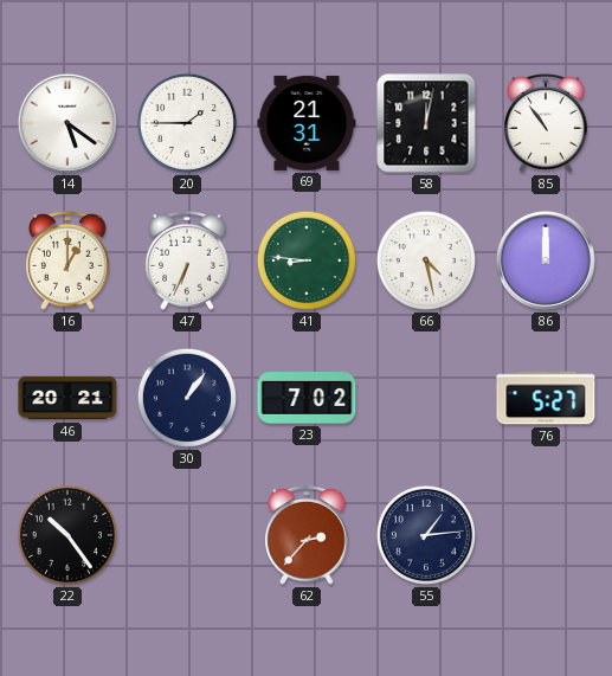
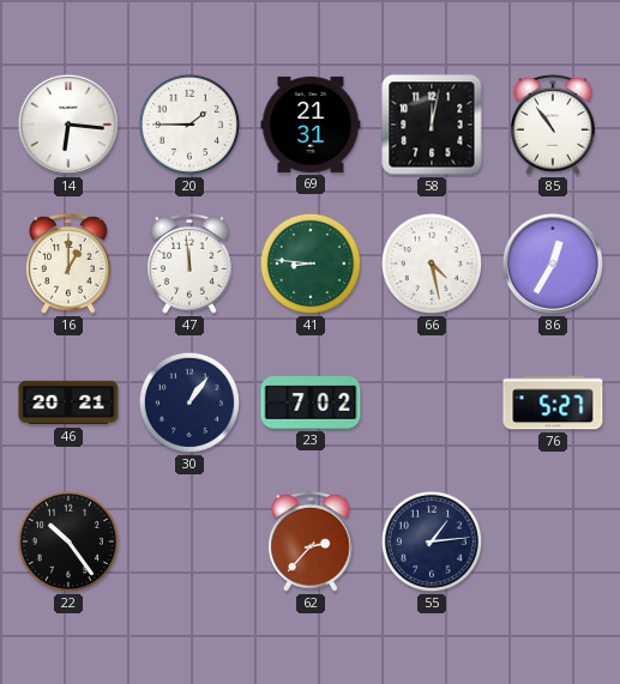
14: 5:21 -> 6:16 (68, 125)
47: 6:34 -> 11:59 (189, 264)
86: 12:00 -> 12:35 (553, 264)
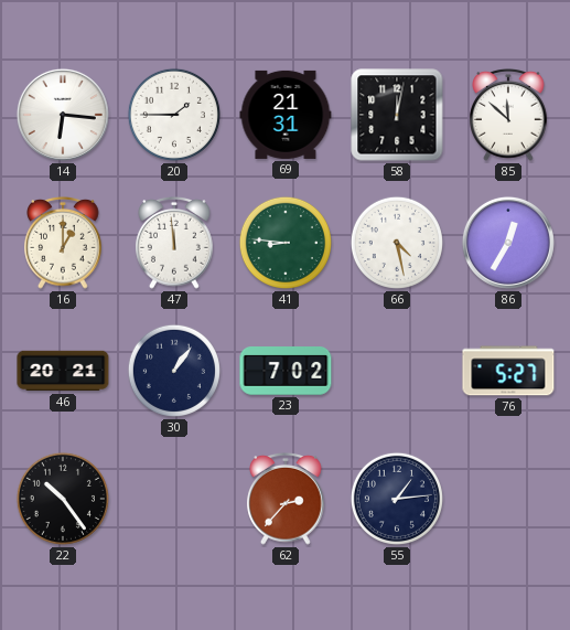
85: 10:54 -> 11:52 (508, 115)
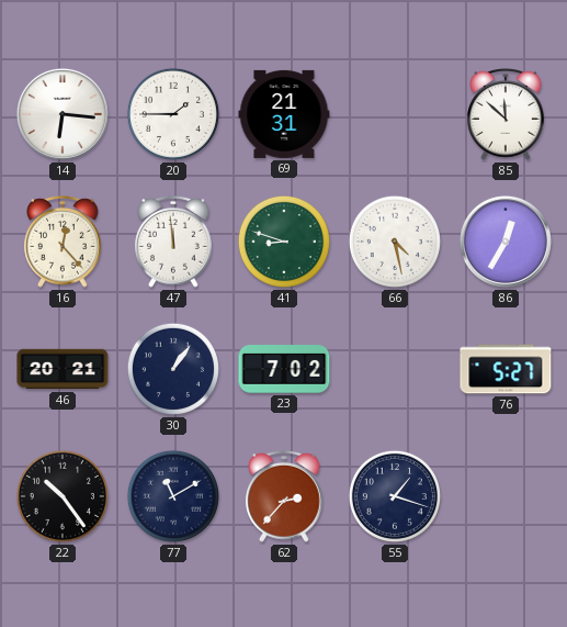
58: 12:02 -> none (397, 115)
16: 1:00 -> 12:23 (63, 242)
41: 8:46 -> 8:48 (284, 242)
77: none -> 11:10 (173, 496)
55: 1:14 -> 1:18 (395, 496)
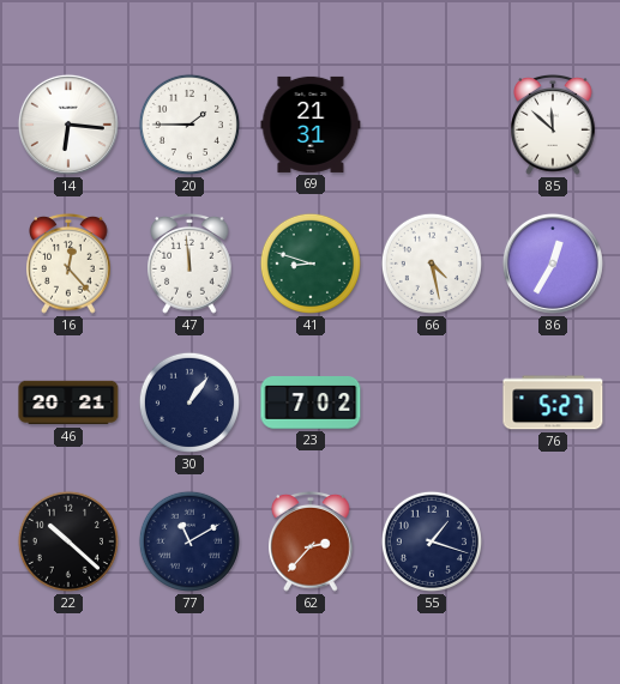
22: 10:24 -> 10:22 (68, 541)
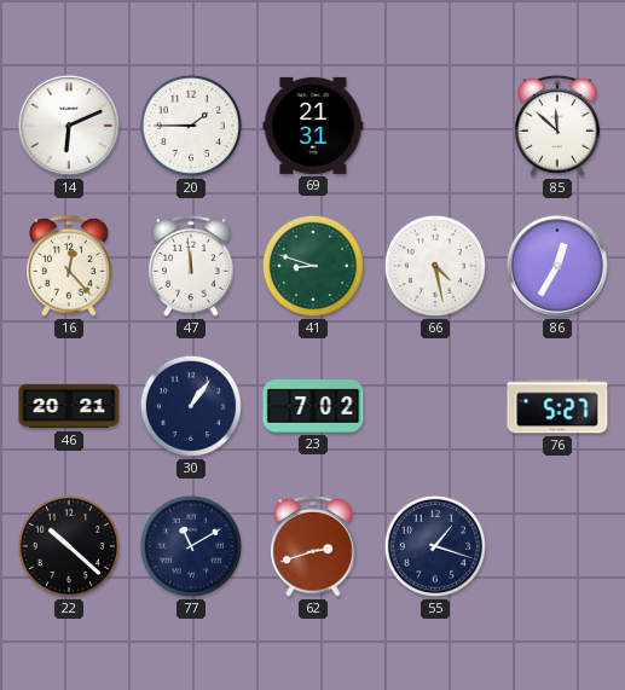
14: 6:16 -> 6:11 (69, 126)
62: 2:37 -> 2:42 (313, 546)
